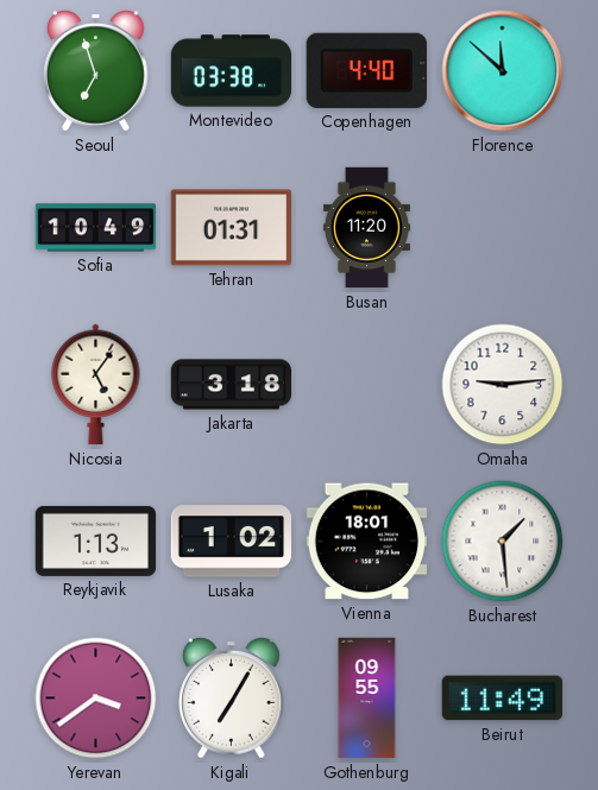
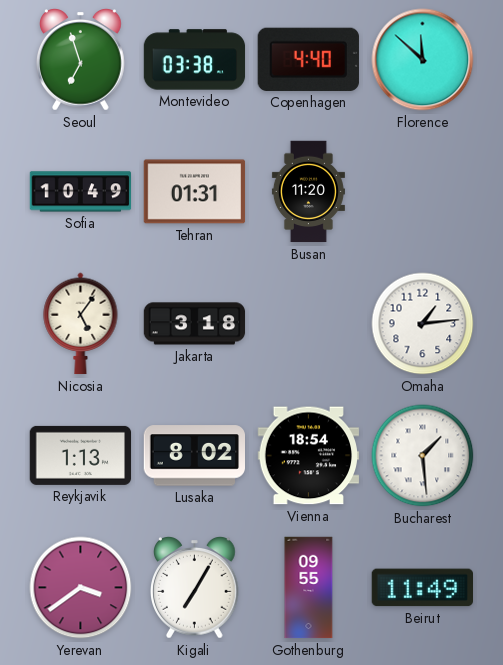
Omaha: 9:14 -> 1:14 (423, 324)
Lusaka: 1:02 -> 8:02 (195, 456)
Vienna: 18:01 -> 18:54 (309, 456)
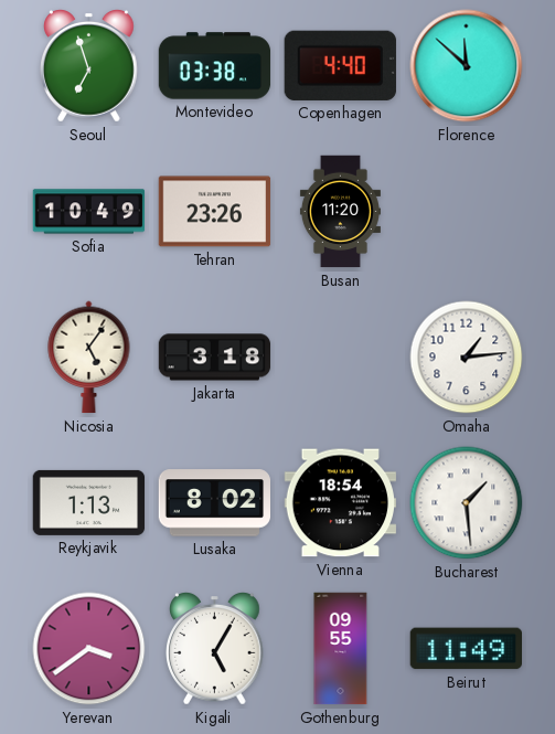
Tehran: 01:31 -> 23:26 (215, 212)
Kigali: 7:05 -> 5:05 (215, 649)
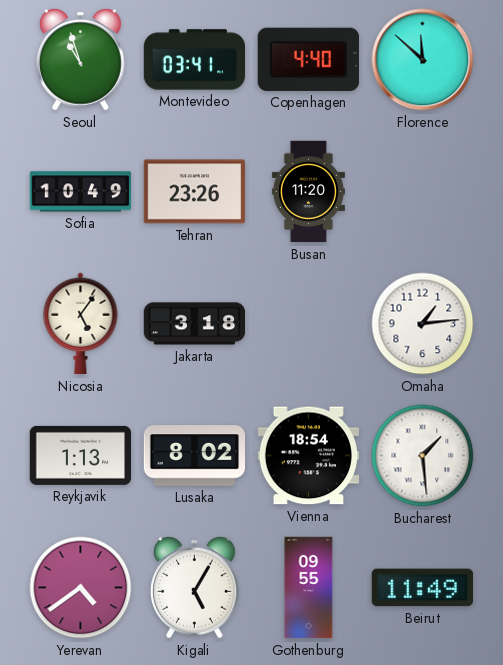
Seoul: 6:57 -> 10:57 (81, 60)
Montevideo: 03:38 -> 03:41 (195, 60)
Yerevan: 3:39 -> 4:39 (81, 588)
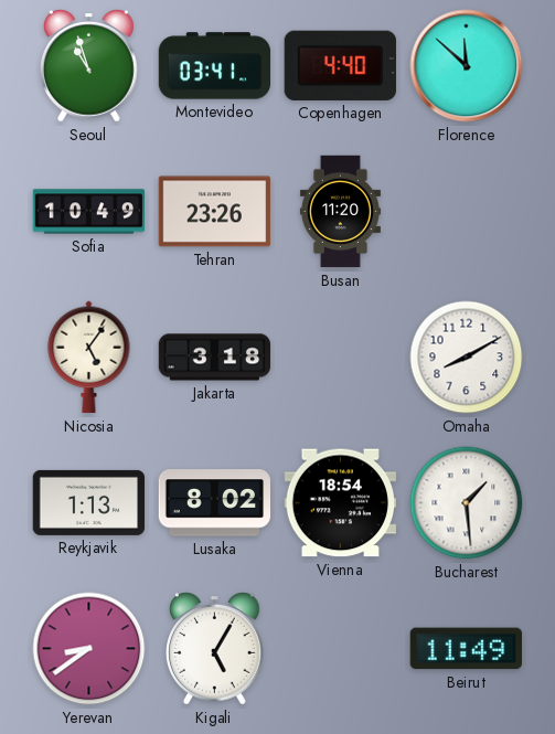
Omaha: 1:14 -> 8:10 (467, 358)
Yerevan: 4:39 -> 8:39 (89, 649)
Gothenburg: 09:55 -> none (309, 588)
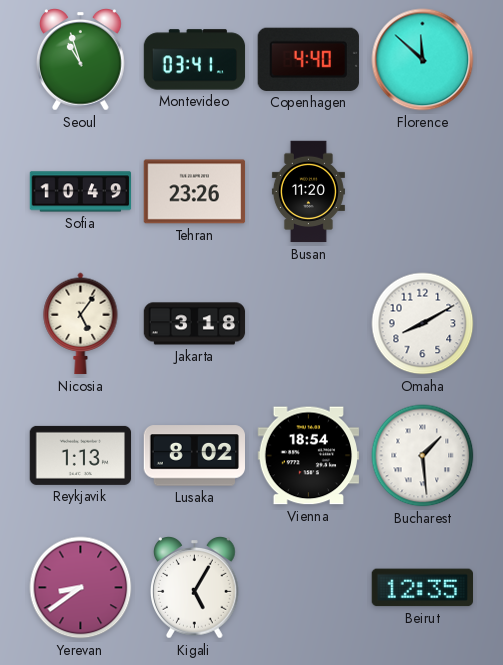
Beirut: 11:49 -> 12:35 (422, 588)
